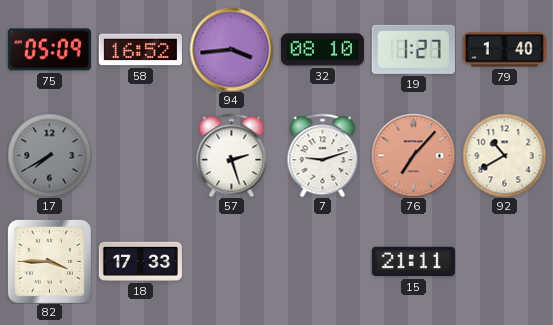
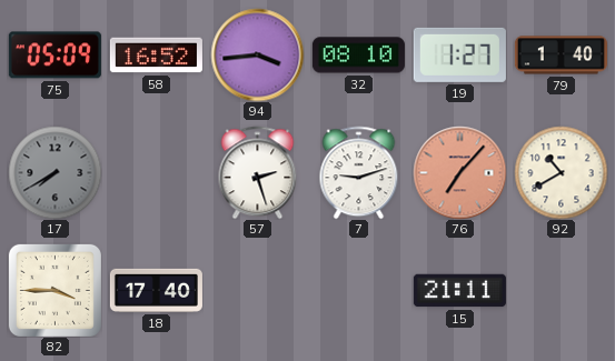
18: 17:33 -> 17:40 (156, 290)
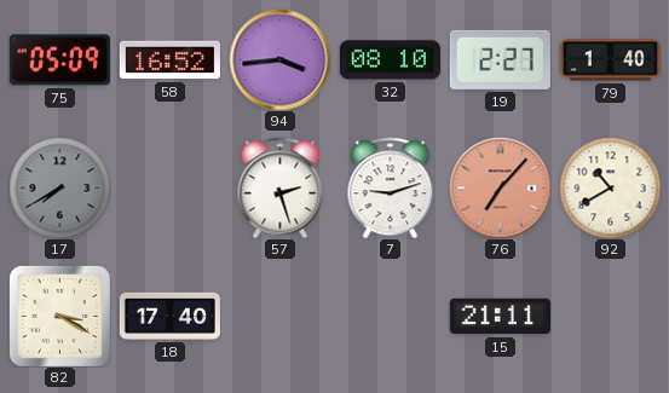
19: 1:27 -> 2:27 (500, 59)
82: 3:45 -> 3:20 (59, 316)
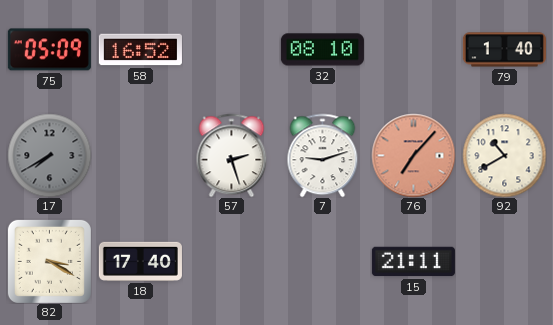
94: 3:44 -> none (279, 59)
19: 2:27 -> none (500, 59)
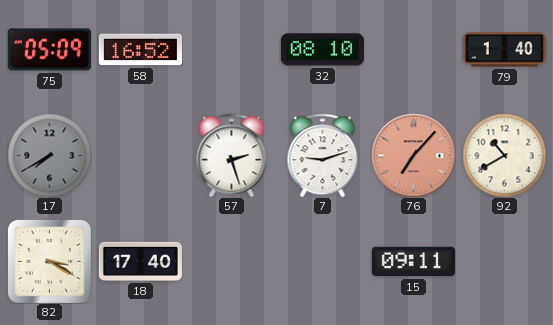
15: 21:11 -> 09:11 (413, 262)
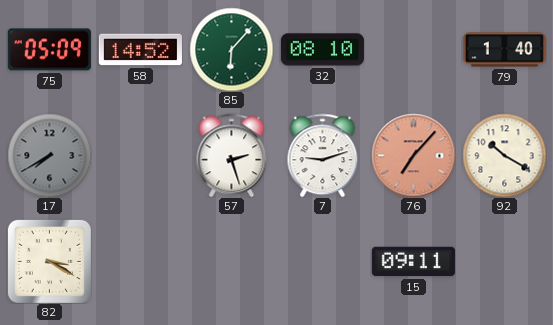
58: 16:52 -> 14:52 (140, 50)
85: none -> 6:07 (231, 49)
92: 10:40 -> 10:20 (504, 155)
18: 17:40 -> none (140, 261)
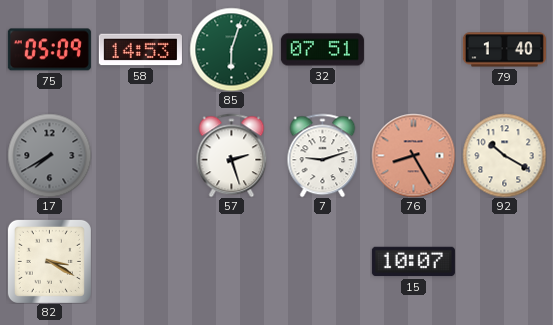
58: 14:52 -> 14:53 (140, 50)
85: 6:07 -> 6:03 (231, 49)
32: 08:10 -> 07:51 (322, 50)
76: 7:07 -> 8:25 (413, 155)
15: 09:11 -> 10:07 (413, 262)
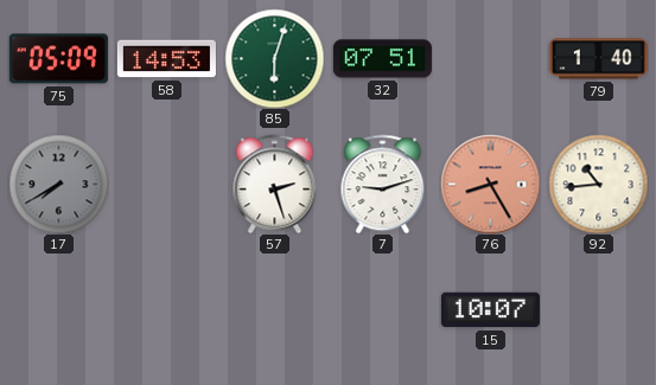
92: 10:20 -> 10:44 (598, 184)
82: 3:20 -> none (49, 261)
